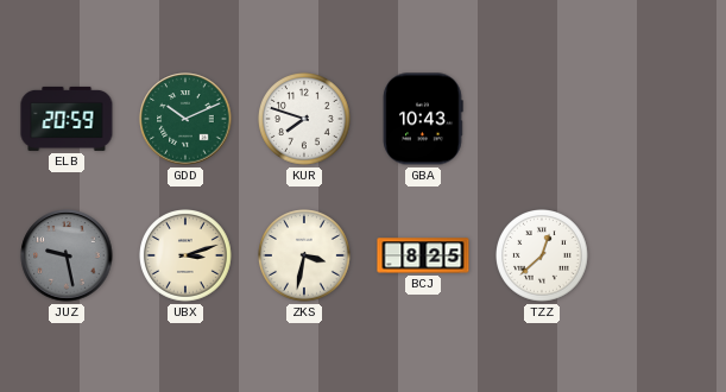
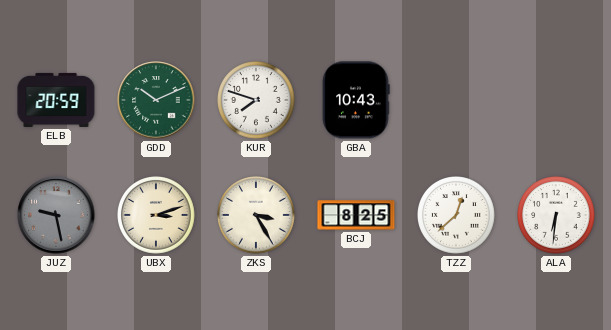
ZKS: 3:32 -> 3:25 (257, 216)
ALA: none -> 6:31 (557, 216)
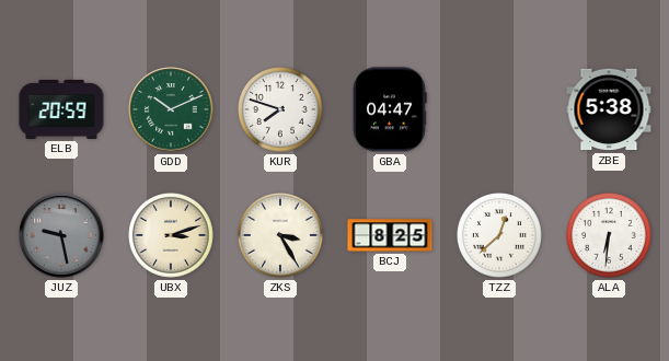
GBA: 10:43 -> 04:47 (390, 109)
ZBE: none -> 5:38 (609, 109)
